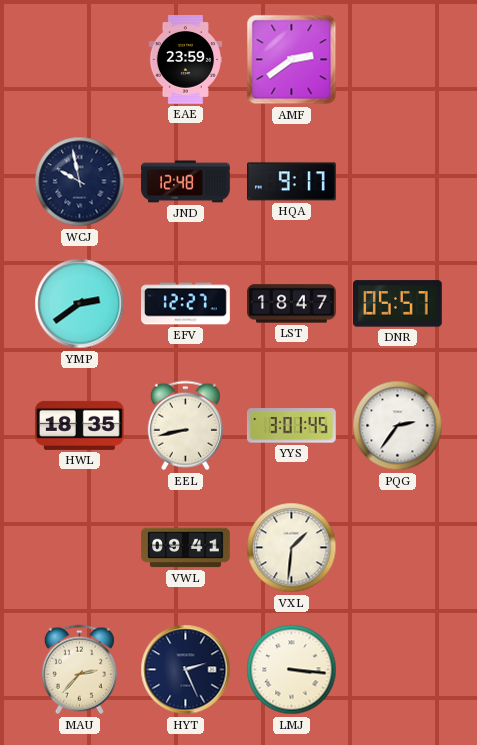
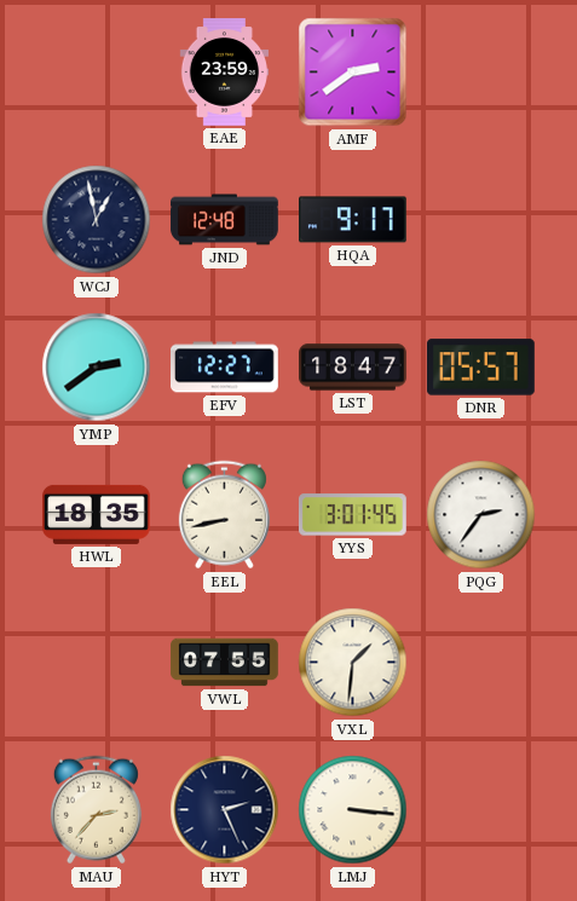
WCJ: 9:58 -> 12:58 (97, 220)
VWL: 09:41 -> 07:55 (225, 663)
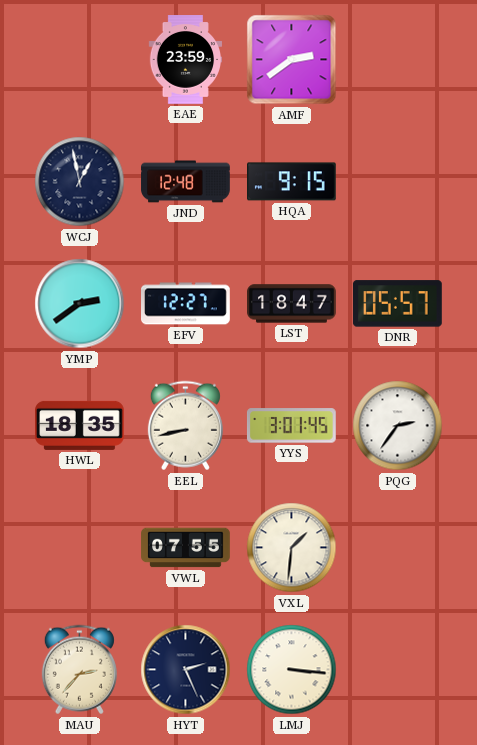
HQA: 9:17 -> 9:15 (292, 182)
